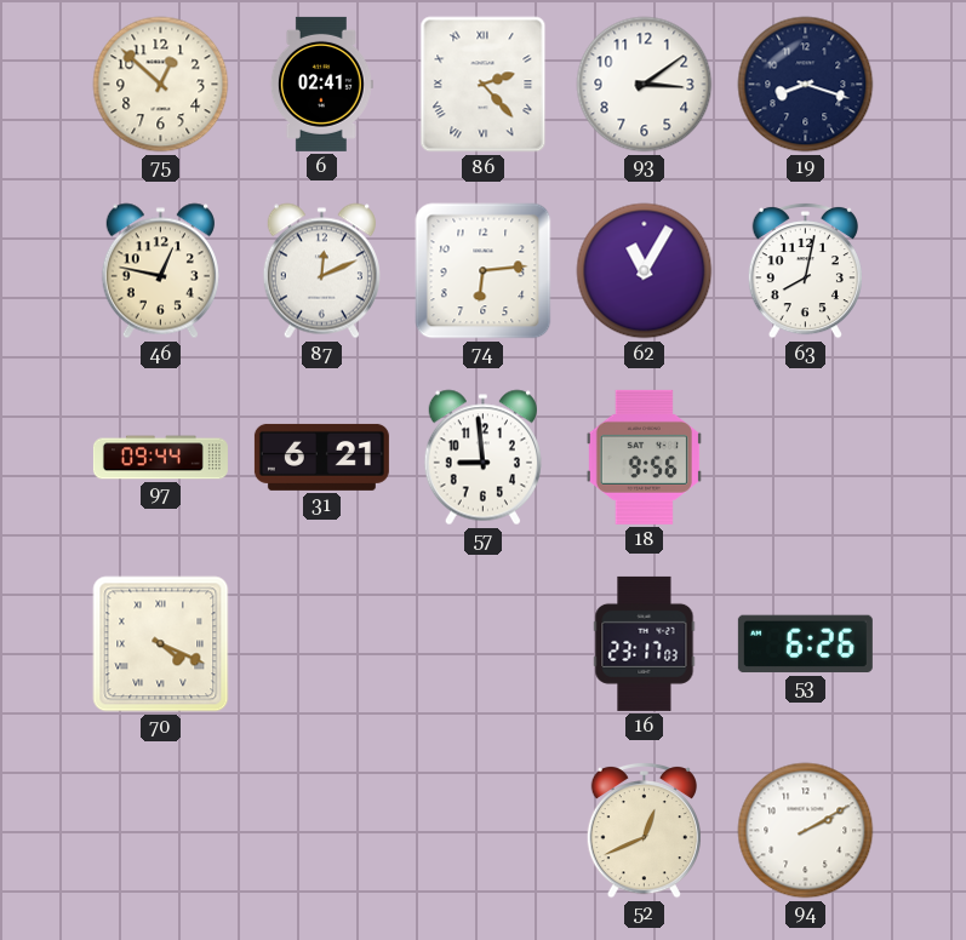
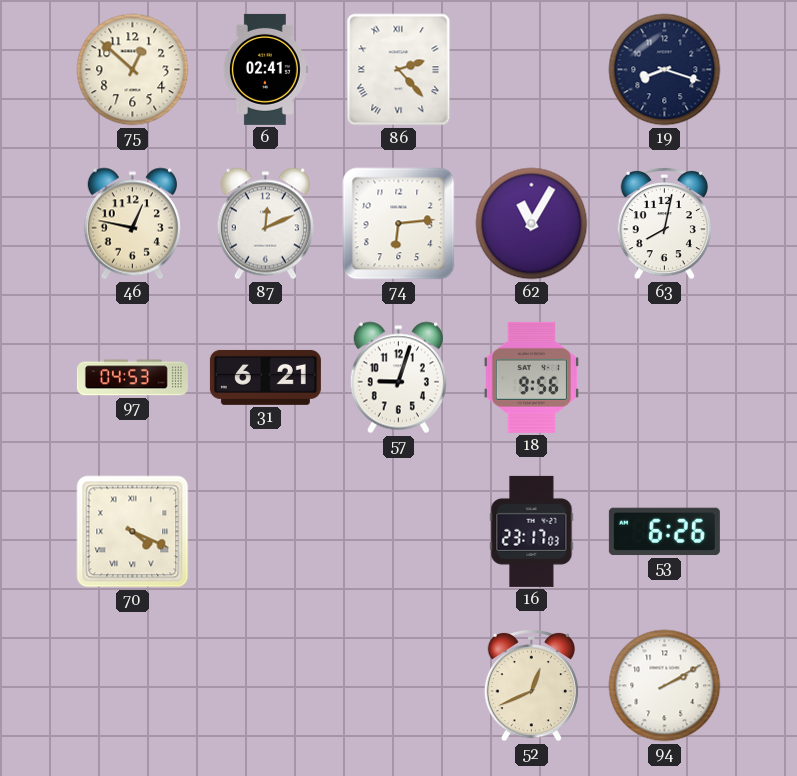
93: 3:09 -> none (645, 85)
97: 09:44 -> 04:53 (132, 378)
57: 8:59 -> 9:03 (398, 378)
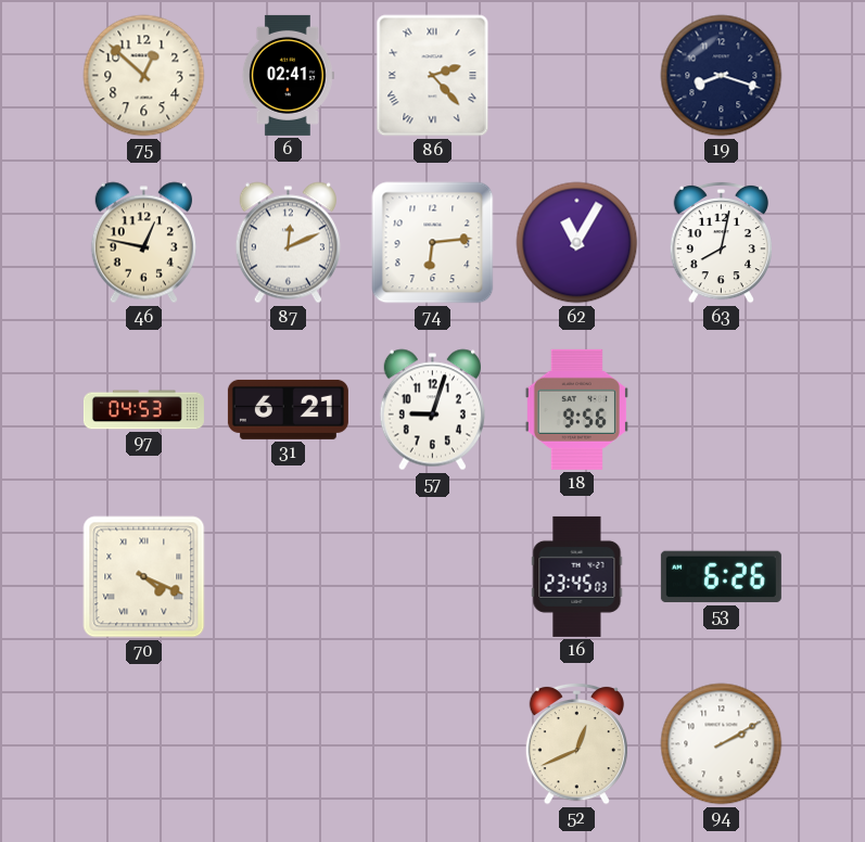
16: 23:17 -> 23:45 (577, 576)
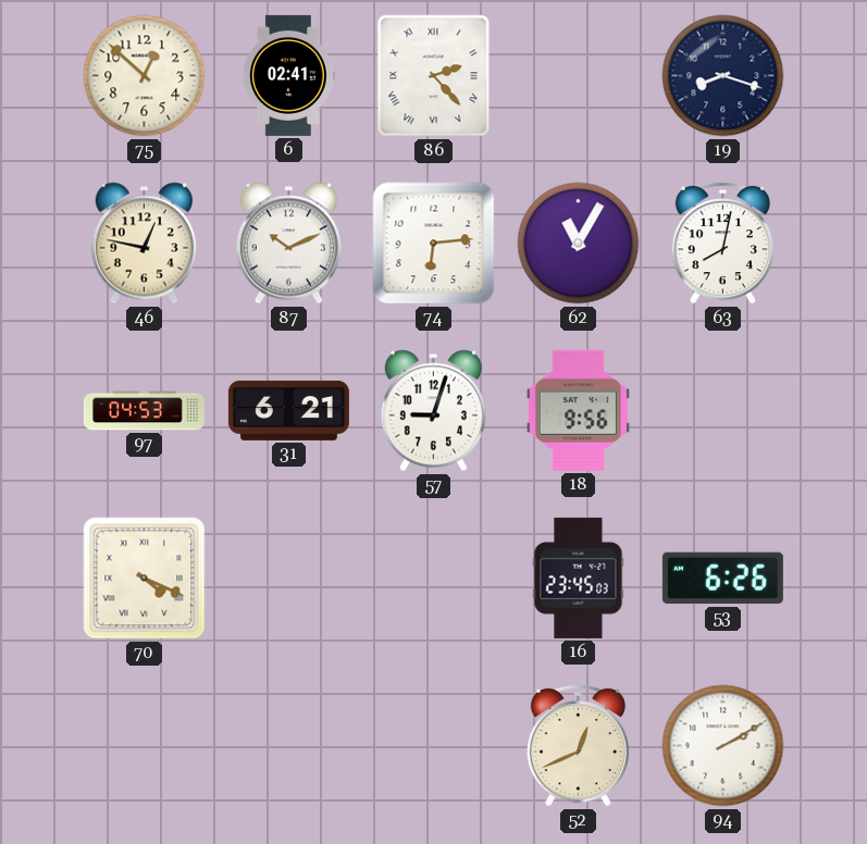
87: 12:11 -> 10:11 (288, 244)
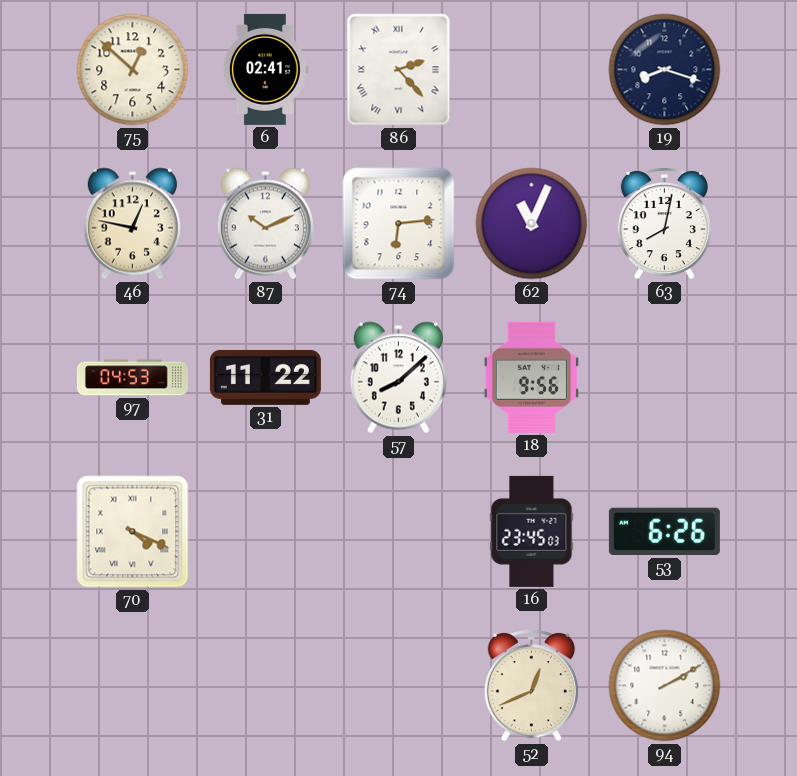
62: 11:05 -> 11:04 (532, 224)
31: 6:21 -> 11:22 (265, 377)
57: 9:03 -> 8:08 (398, 378)
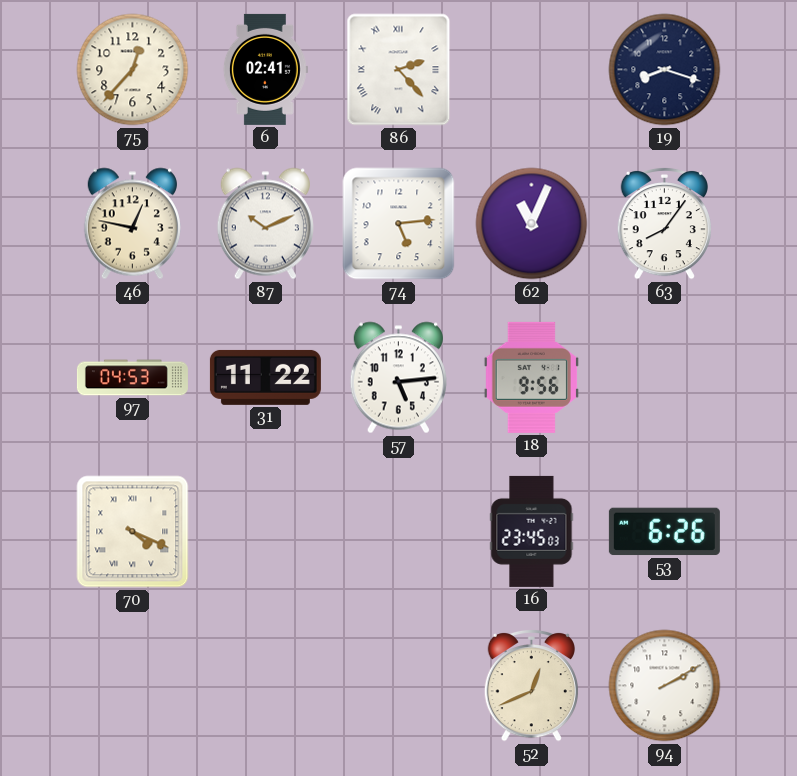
75: 12:52 -> 12:37 (133, 70)
74: 6:14 -> 5:14 (399, 224)
63: 8:02 -> 8:06 (664, 223)
57: 8:08 -> 5:14 (398, 378)
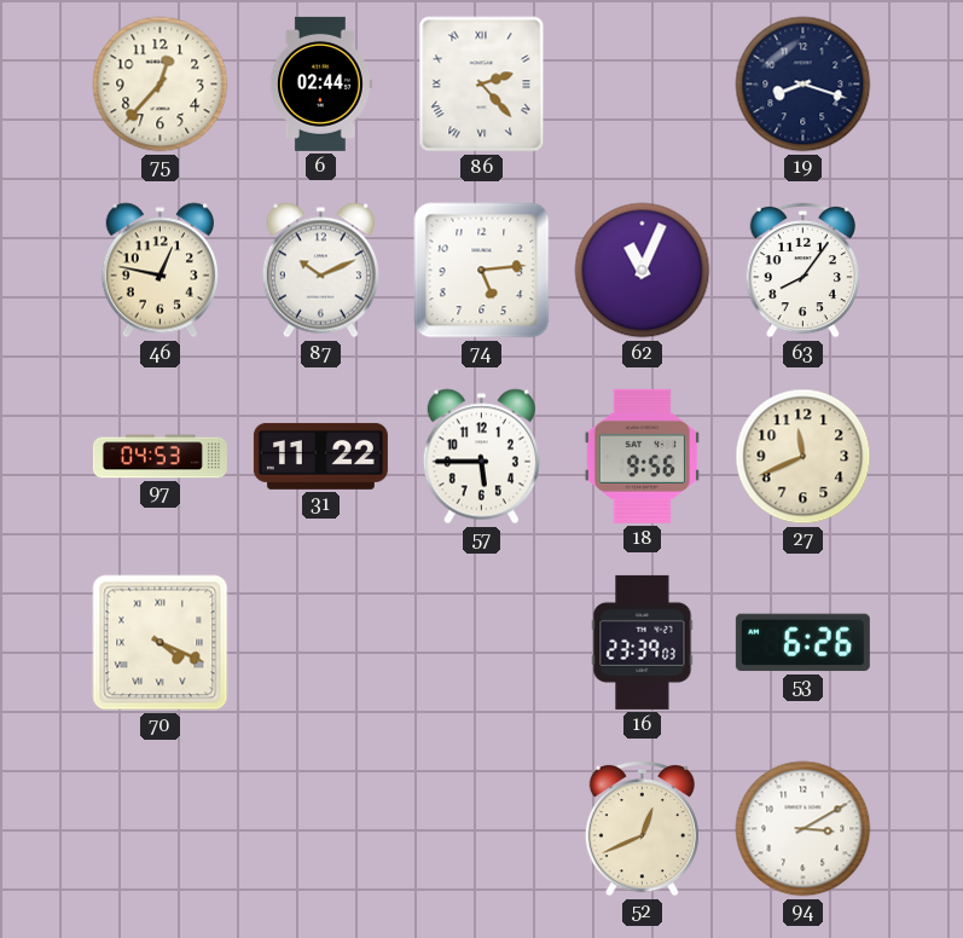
6: 02:41 -> 02:44 (320, 83)
57: 5:14 -> 5:45 (481, 457)
27: none -> 11:41 (804, 457)
16: 23:45 -> 23:39 (643, 642)
94: 2:10 -> 3:10 (804, 829)
